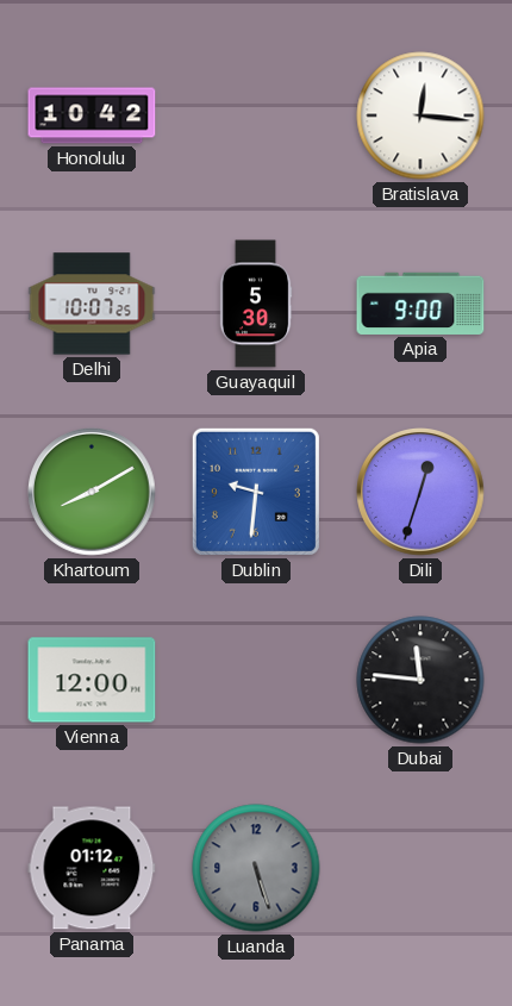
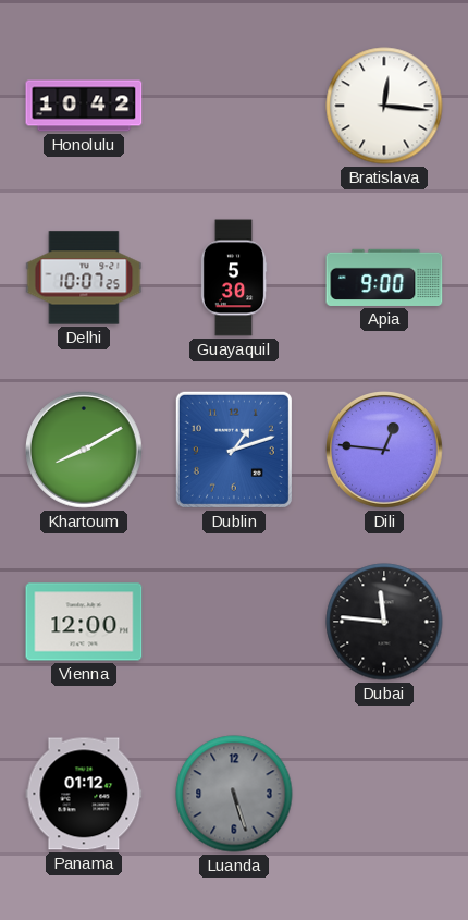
Dublin: 9:31 -> 1:12 (234, 450)
Dili: 12:33 -> 12:46 (385, 451)
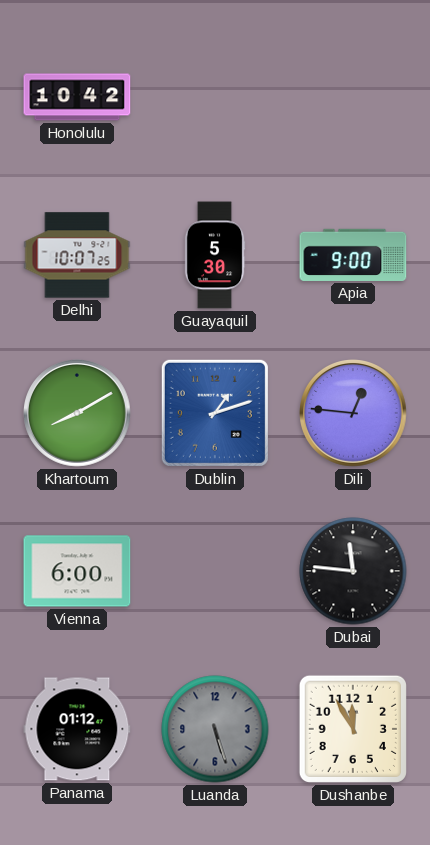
Bratislava: 12:16 -> none (384, 106)
Vienna: 12:00 -> 6:00 (77, 571)
Dushanbe: none -> 11:55 (353, 729)
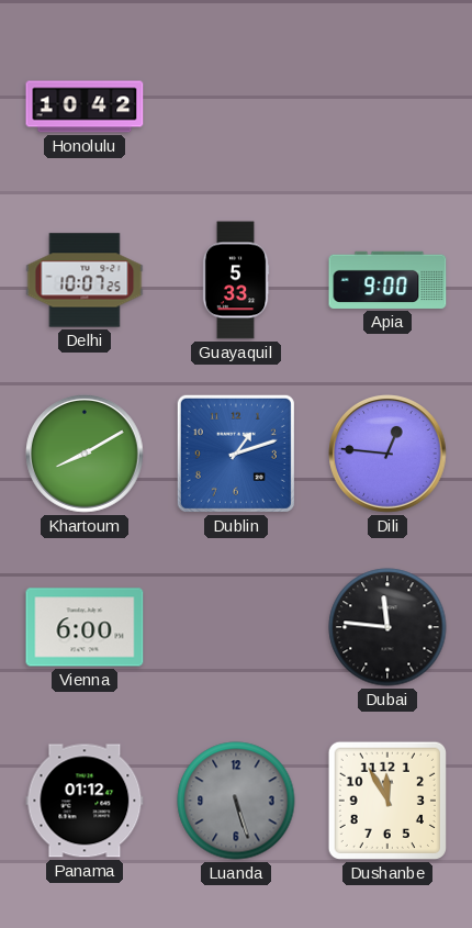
Guayaquil: 5:30 -> 5:33 (236, 280)
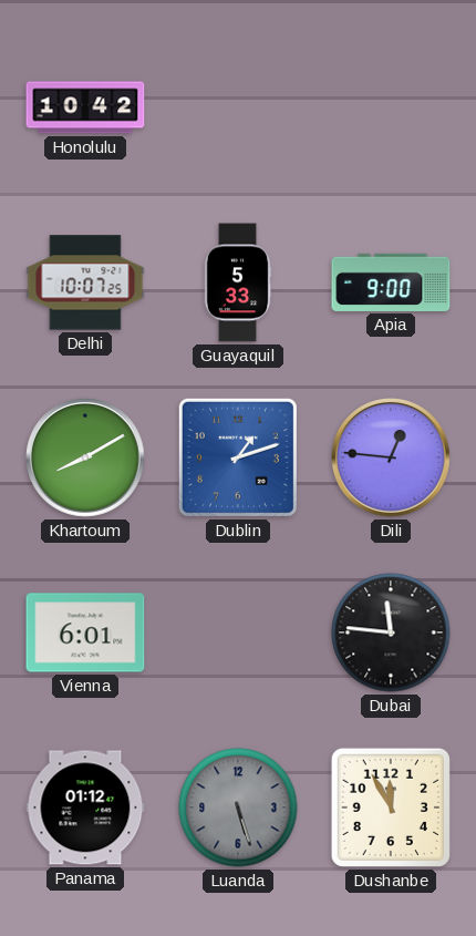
Vienna: 6:00 -> 6:01 (85, 632)
